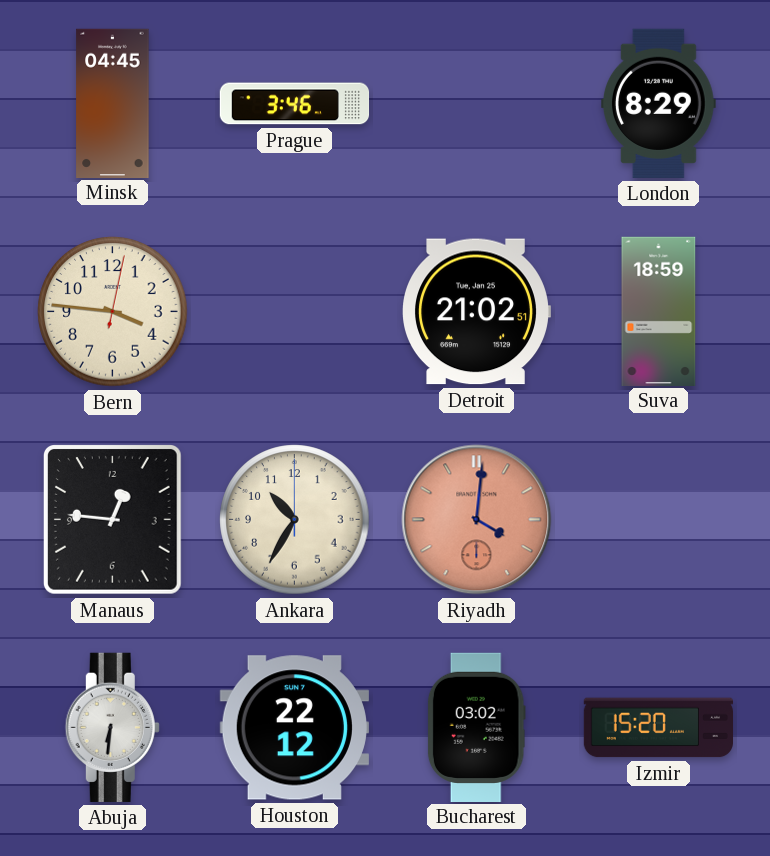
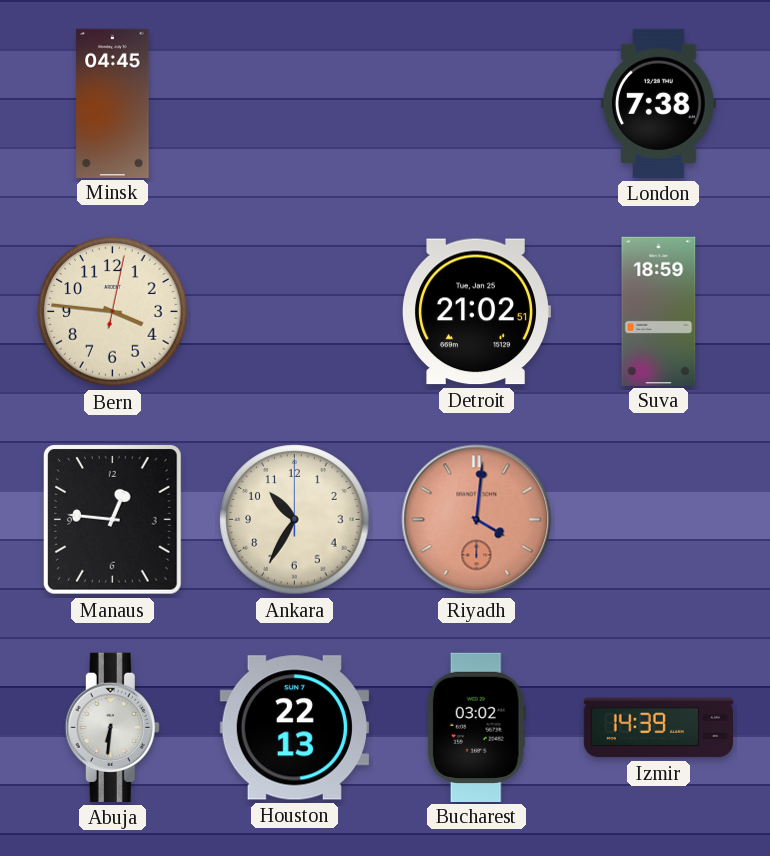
Prague: 3:46 -> none (295, 104)
London: 8:29 -> 7:38 (658, 103)
Houston: 22:12 -> 22:13 (294, 728)
Izmir: 15:20 -> 14:39 (658, 728)
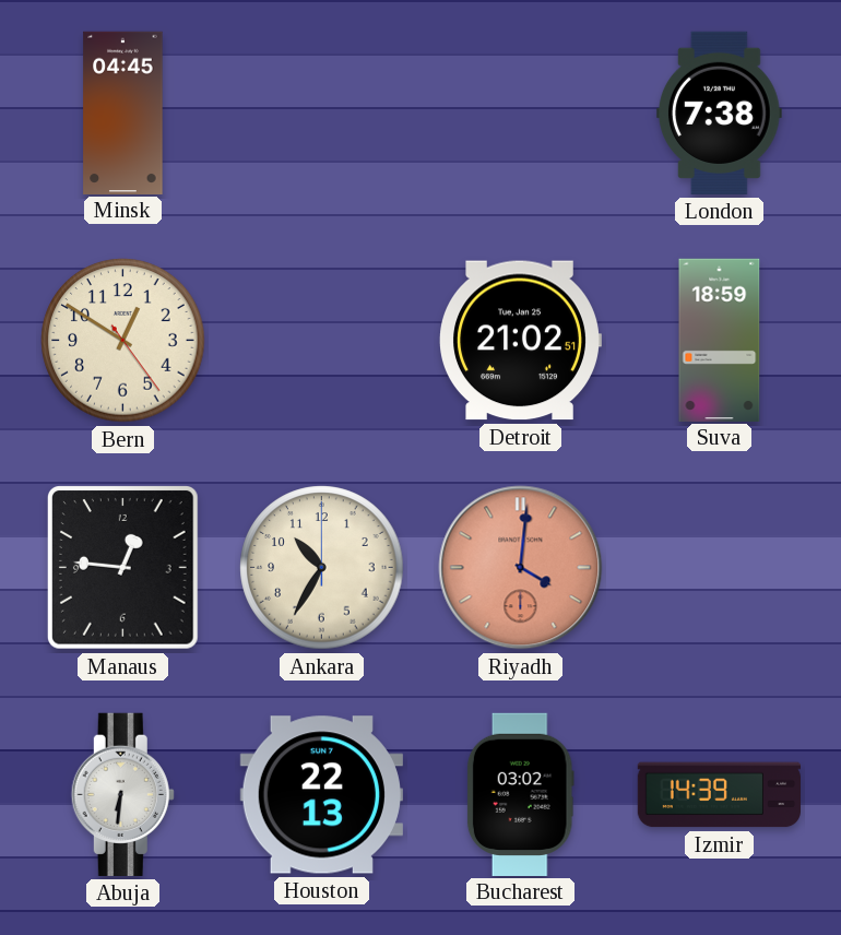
Bern: 3:46 -> 12:50 (123, 341)
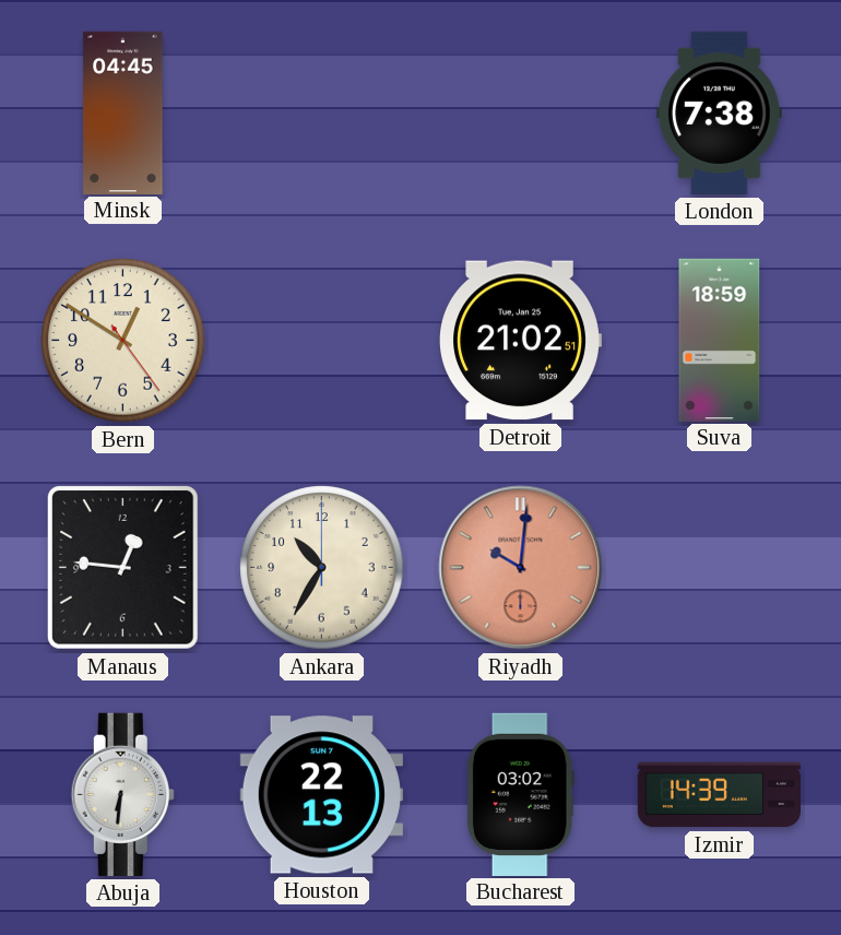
Riyadh: 4:01 -> 10:01 (521, 568)
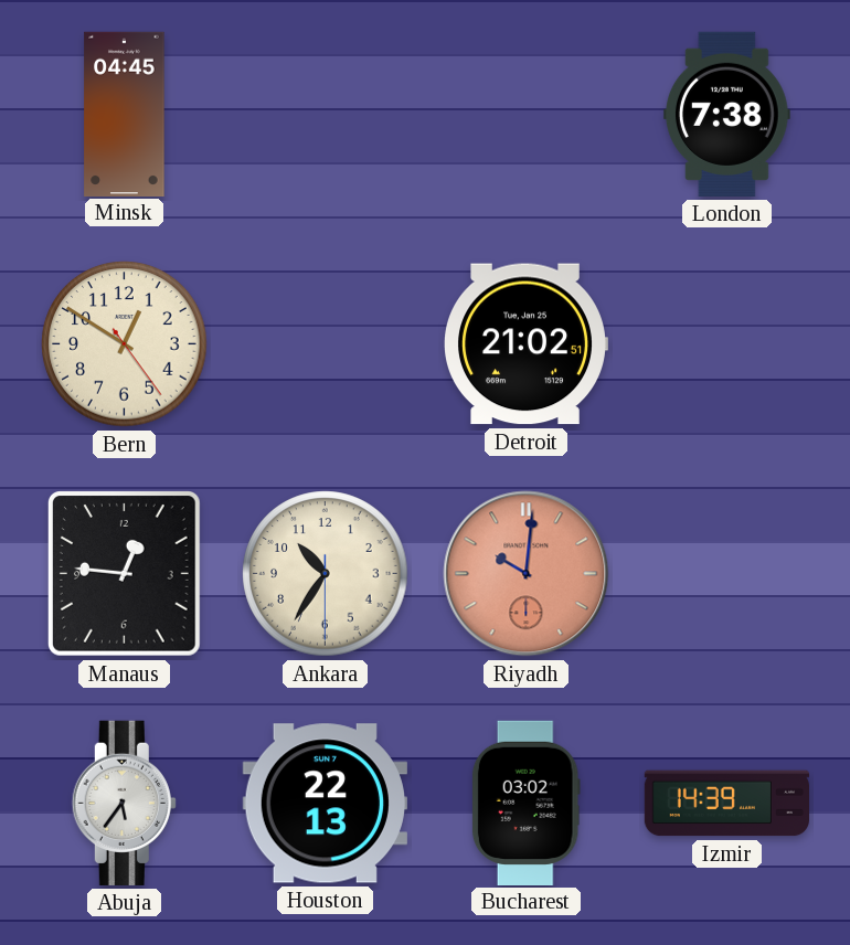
Suva: 18:59 -> none (720, 340)
Ankara: 10:35:00 -> 10:35:30 (326, 574)
Abuja: 6:31 -> 5:36 (124, 803)
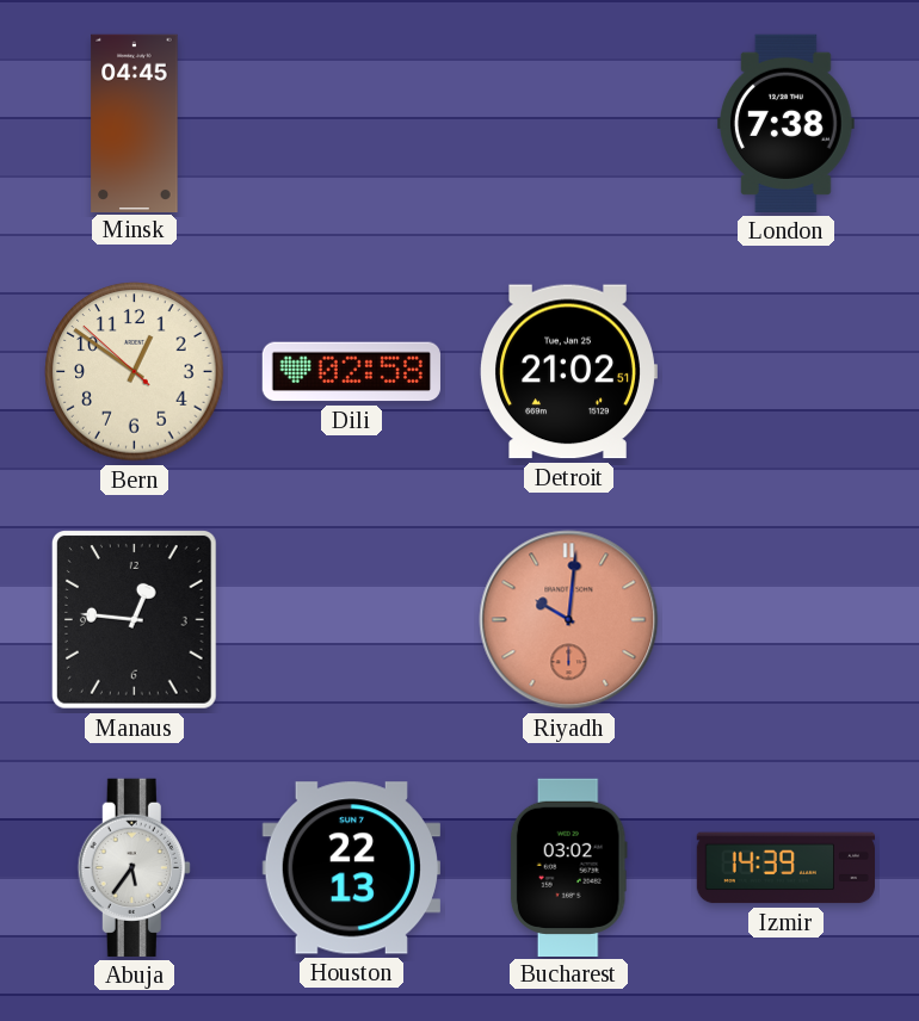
Bern: 12:50:24 -> 12:50:52 (135, 372)
Dili: none -> 02:58 (351, 372)
Ankara: 10:35 -> none (326, 574)
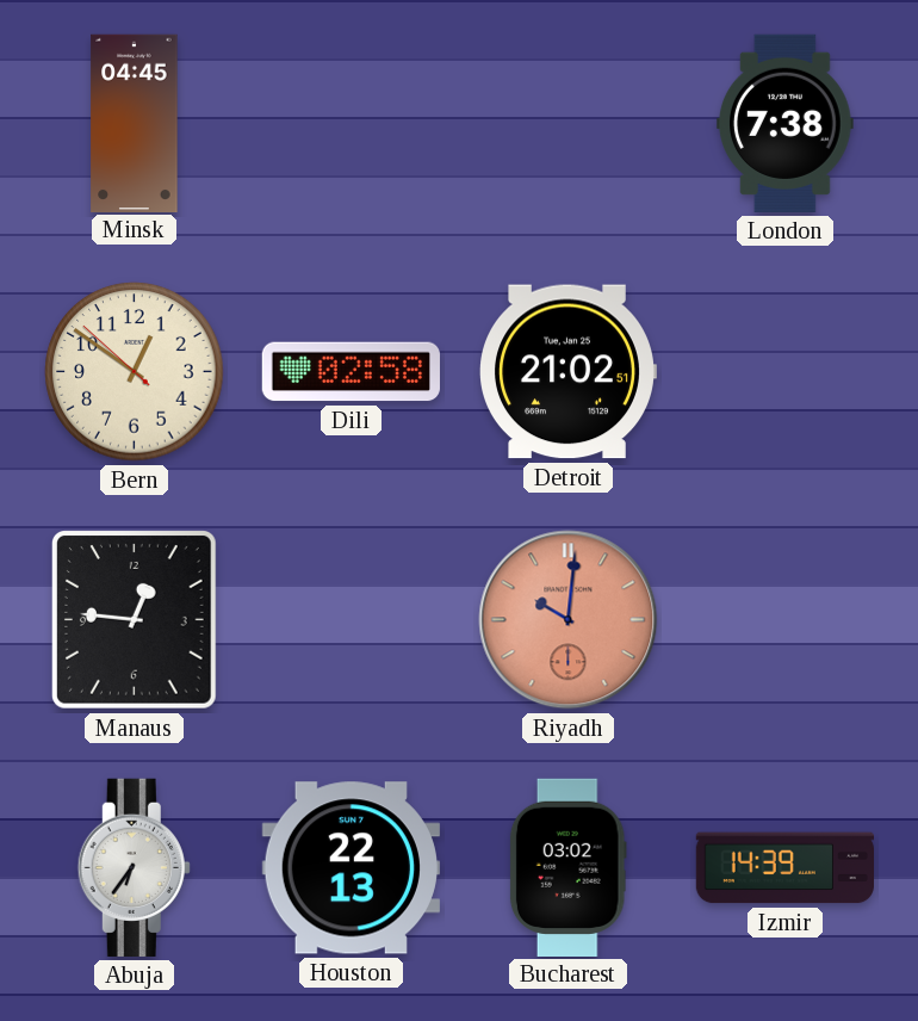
Abuja: 5:36 -> 6:36 (134, 867)
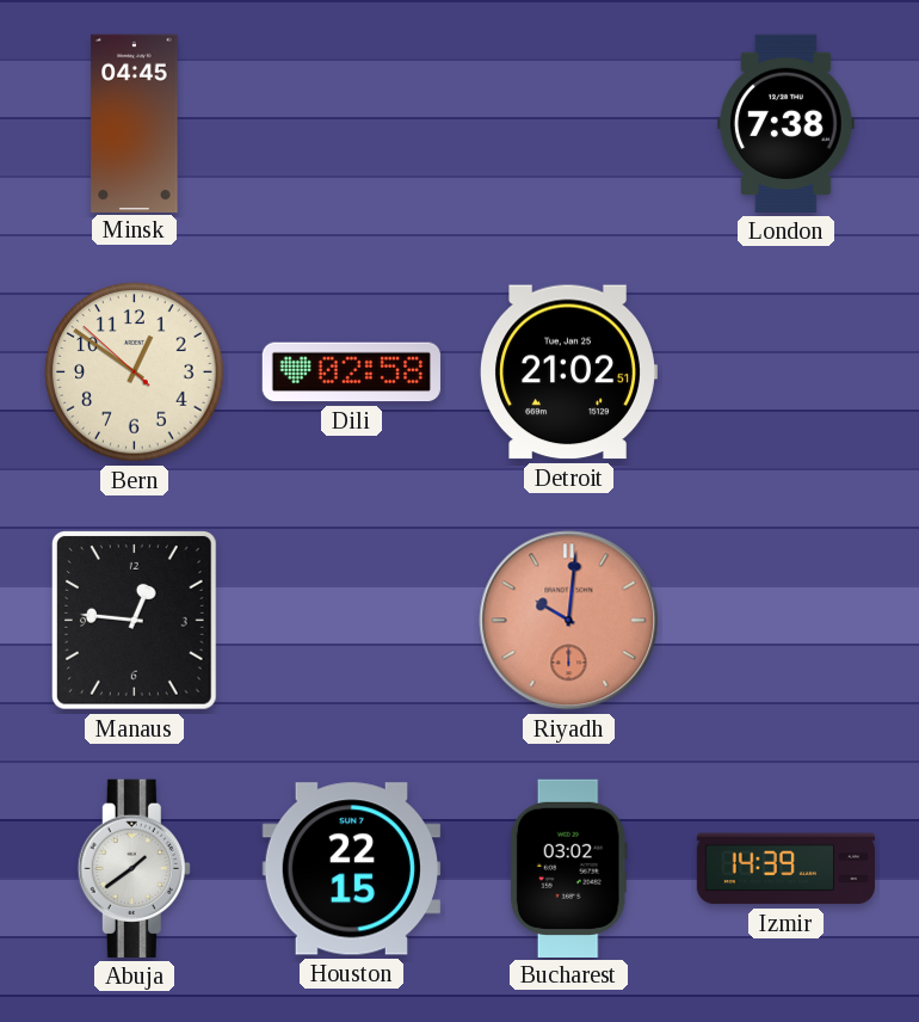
Abuja: 6:36 -> 1:39 (134, 868)
Houston: 22:13 -> 22:15 (351, 869)
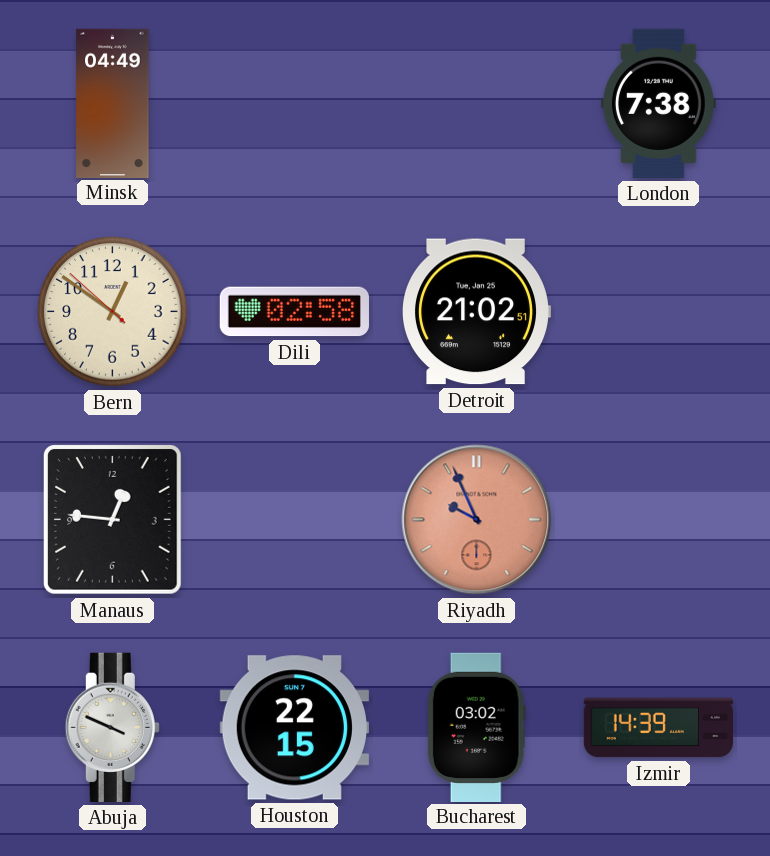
Minsk: 04:45 -> 04:49 (113, 103)
Riyadh: 10:01 -> 9:56 (477, 520)
Abuja: 1:39 -> 3:49 (112, 727)
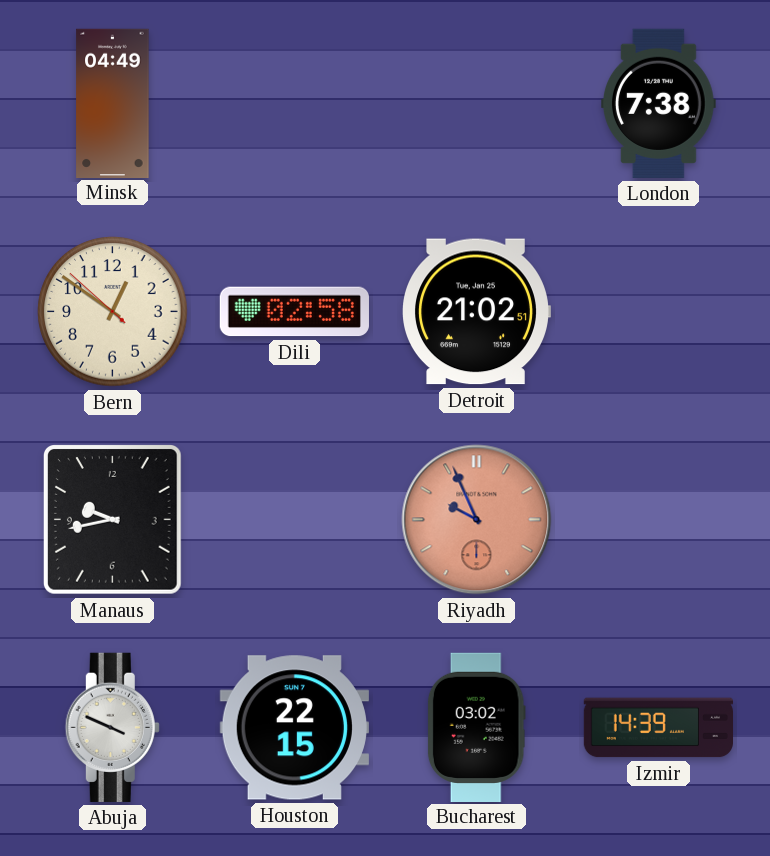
Manaus: 12:46 -> 9:43 (112, 520)
